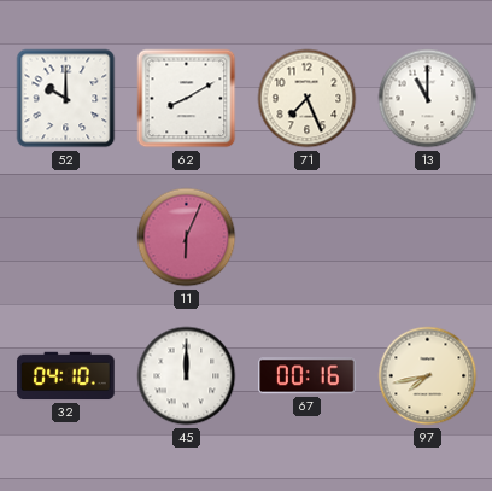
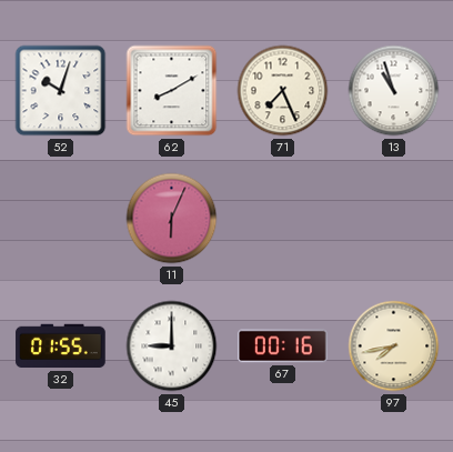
52: 10:00 -> 10:03 (61, 91)
13: 11:00 -> 10:57 (394, 91)
32: 04:10 -> 01:55 (61, 346)
45: 12:00 -> 9:00 (172, 346)
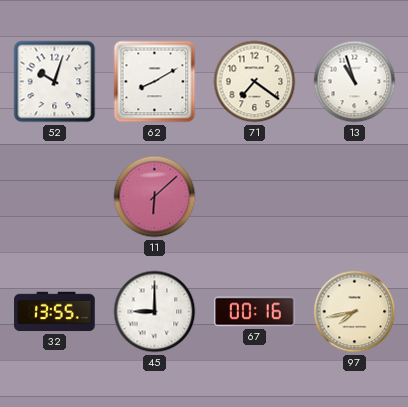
71: 7:26 -> 7:21 (255, 82)
11: 6:04 -> 6:08 (155, 197)
32: 01:55 -> 13:55 (55, 312)
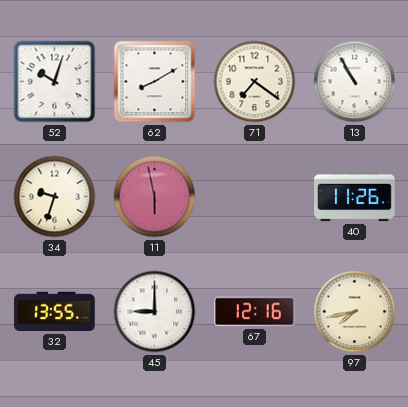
13: 10:57 -> 10:55 (355, 82)
34: none -> 9:33 (55, 197)
11: 6:08 -> 5:58 (155, 197)
40: none -> 11:26 (355, 197)
67: 00:16 -> 12:16 (255, 312)
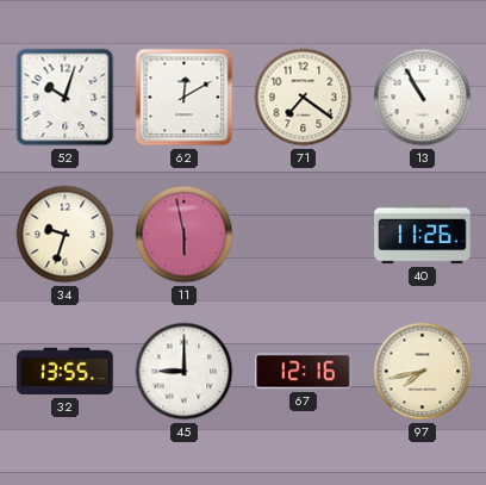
62: 8:10 -> 12:10 (185, 98)
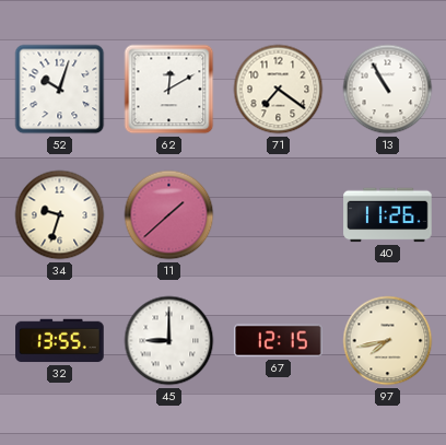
11: 5:58 -> 1:38 (169, 215)
67: 12:16 -> 12:15 (279, 341)
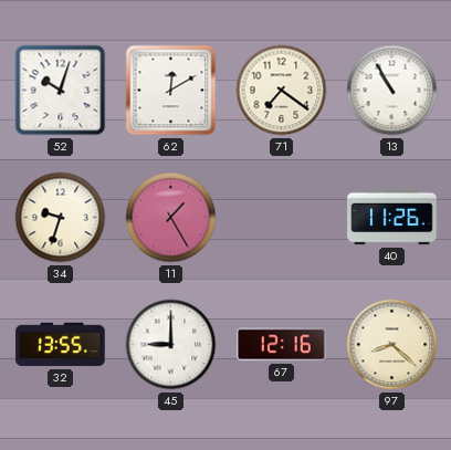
11: 1:38 -> 1:25 (171, 218)
67: 12:15 -> 12:16 (282, 345)
97: 7:43 -> 8:22 (392, 345)
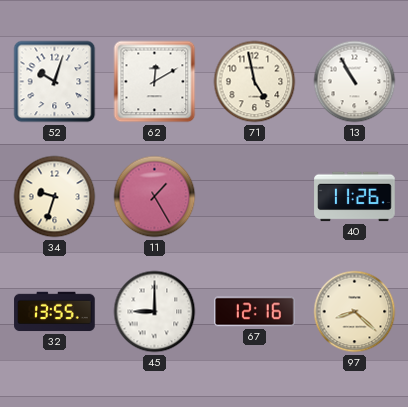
71: 7:21 -> 4:58 (255, 82)
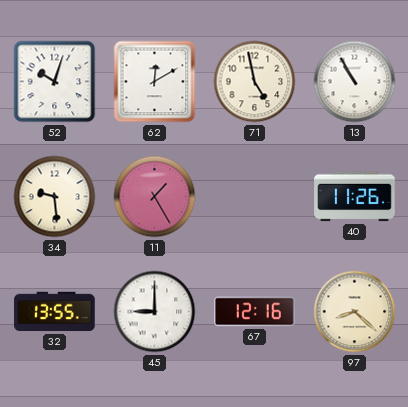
34: 9:33 -> 9:29 (55, 197)
